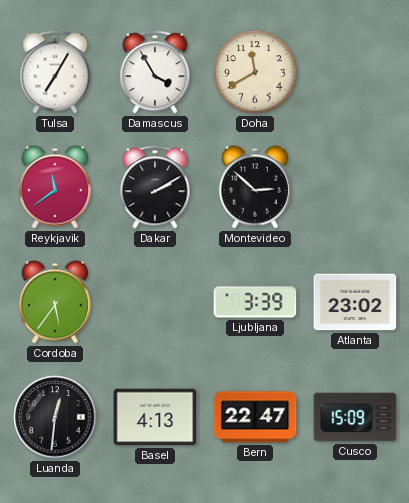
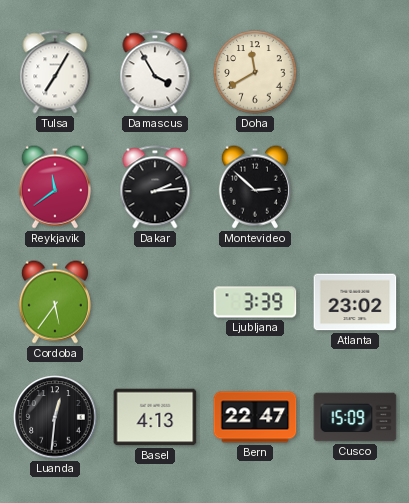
Dakar: 2:10 -> 2:14 (155, 187)
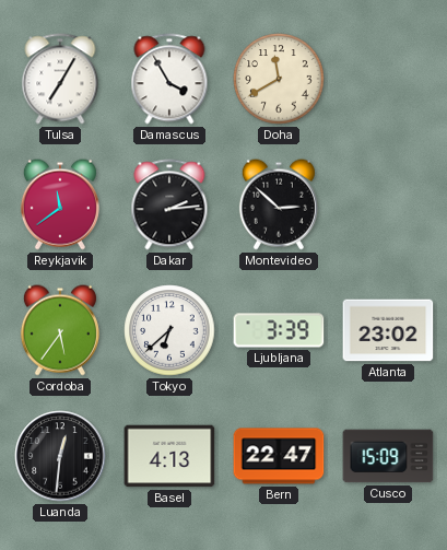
Tokyo: none -> 6:38 (169, 330)
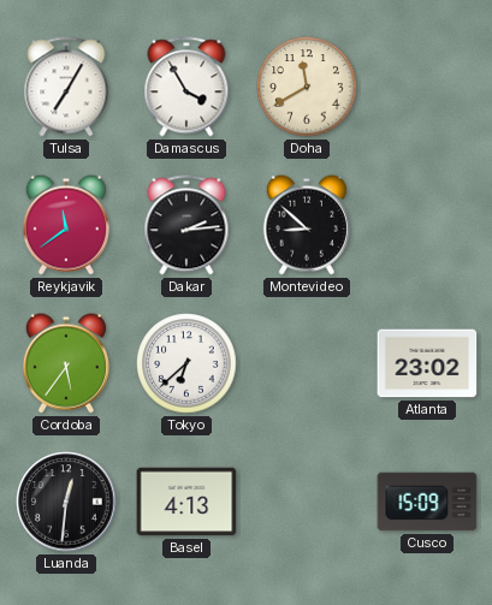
Montevideo: 2:52 -> 8:52 (307, 225)
Ljubljana: 3:39 -> none (279, 330)
Bern: 22:47 -> none (279, 456)
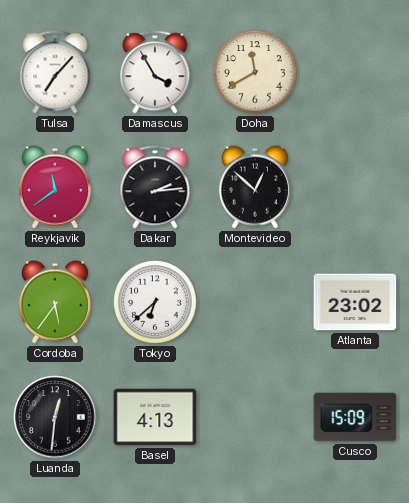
Tulsa: 7:05 -> 7:07 (55, 72)
Montevideo: 8:52 -> 12:52 (255, 187)
